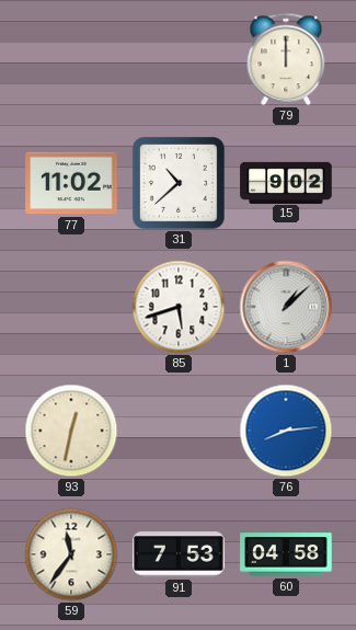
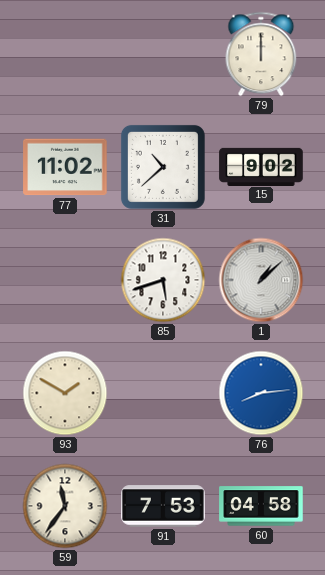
93: 12:32 -> 1:50 (65, 393)
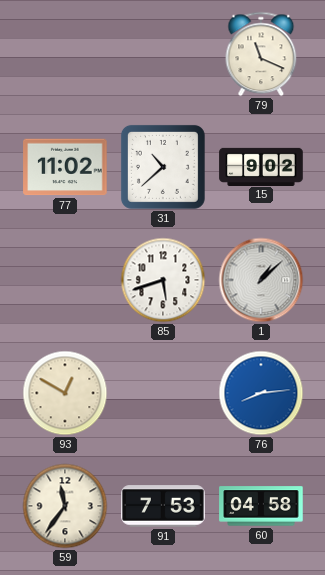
79: 12:00 -> 11:19 (261, 54)
93: 1:50 -> 12:50 (65, 393)
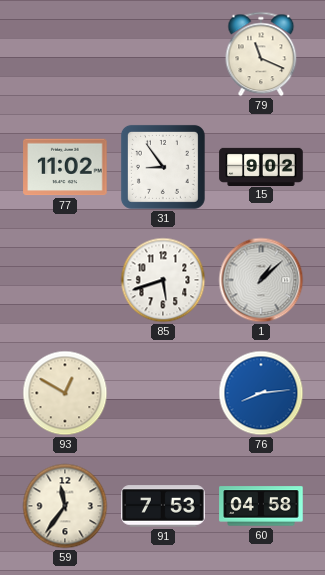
31: 10:38 -> 8:54 (163, 167)
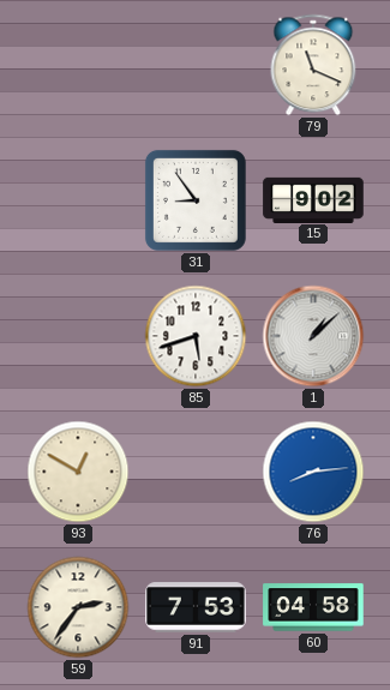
77: 11:02 -> none (65, 167)
59: 11:36 -> 2:36 (78, 607)
